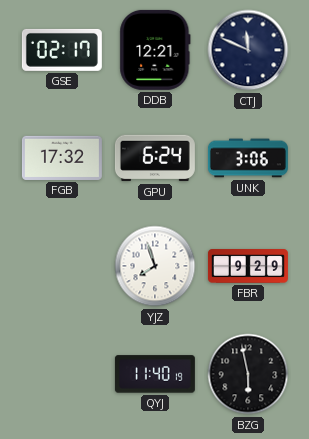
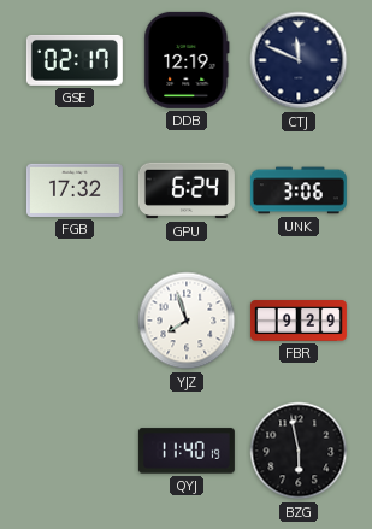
DDB: 12:21 -> 12:19 (187, 60)
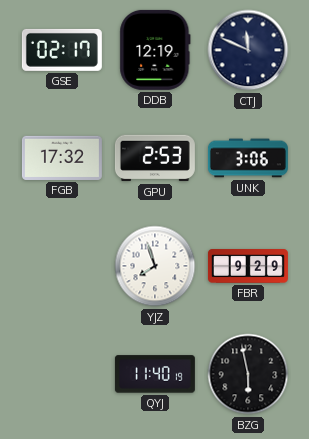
GPU: 6:24 -> 2:53 (155, 158)
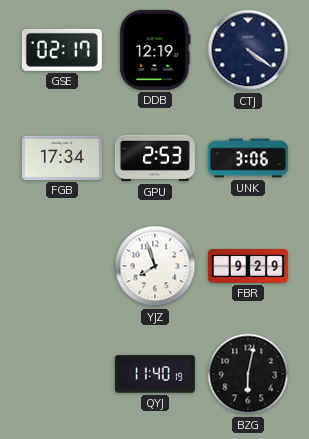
CTJ: 11:49 -> 4:21 (248, 50)
FGB: 17:32 -> 17:34 (62, 158)
BZG: 5:58 -> 6:02 (248, 374)
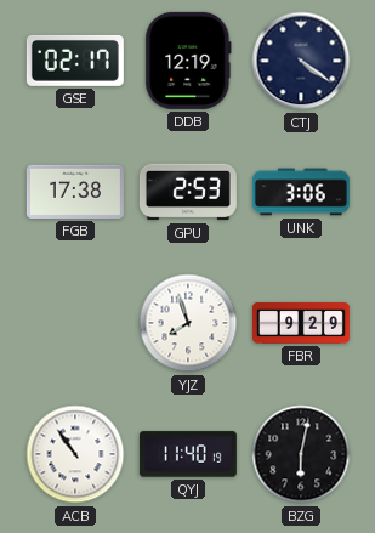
FGB: 17:34 -> 17:38 (75, 192)
ACB: none -> 10:54 (75, 454)
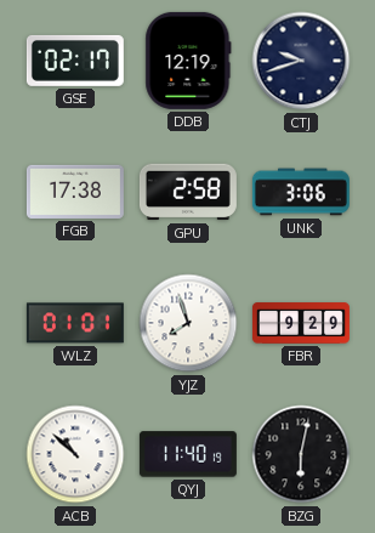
CTJ: 4:21 -> 9:42 (301, 61)
GPU: 2:53 -> 2:58 (188, 192)
WLZ: none -> 01:01 (75, 323)
ACB: 10:54 -> 10:52 (75, 454)
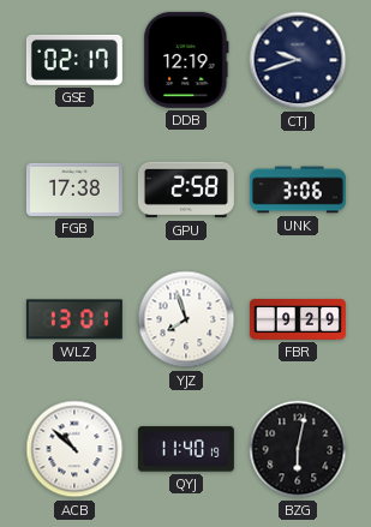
WLZ: 01:01 -> 13:01 (74, 319)
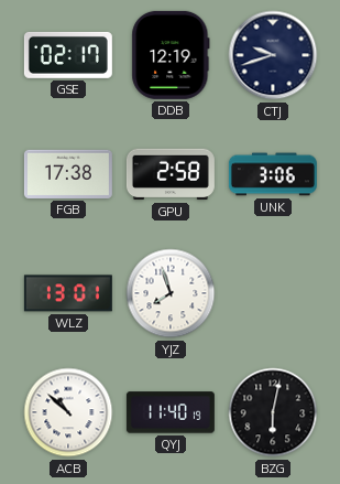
FBR: 9:29 -> none (298, 319)
